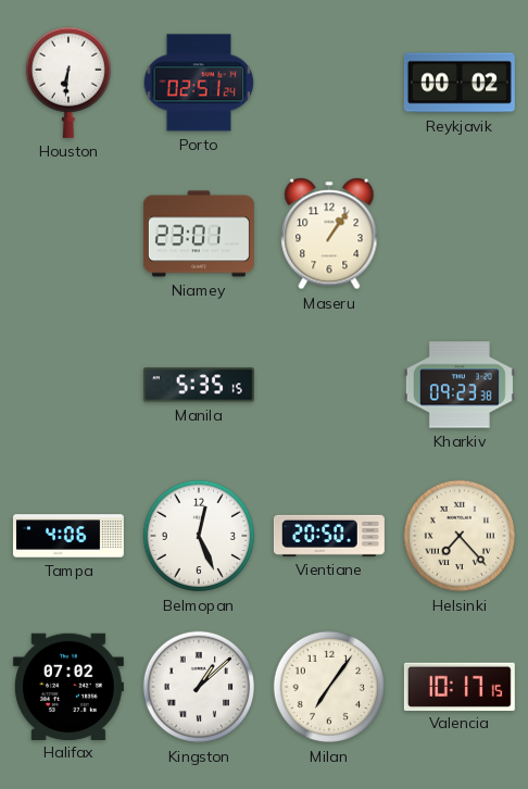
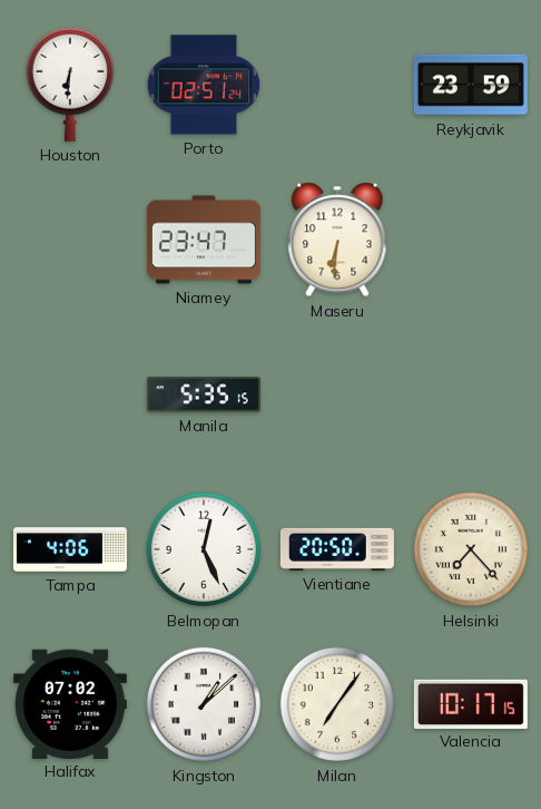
Reykjavik: 00:02 -> 23:59 (471, 85)
Niamey: 23:01 -> 23:47 (204, 240)
Maseru: 1:06 -> 6:31 (337, 240)
Kharkiv: 09:23 -> none (460, 385)
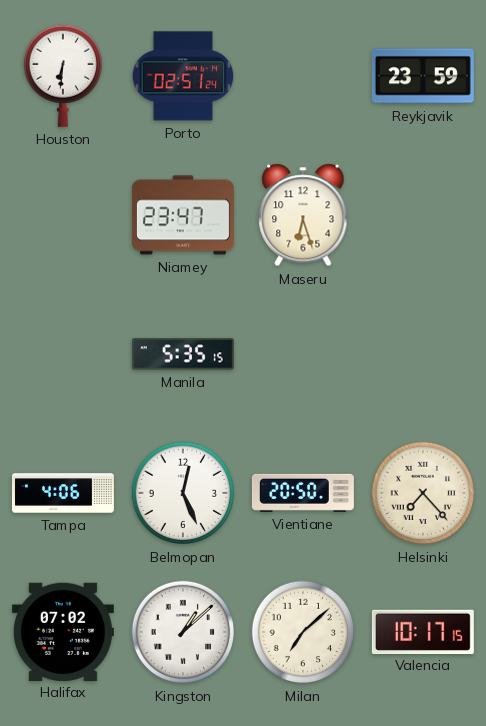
Maseru: 6:31 -> 6:27 (303, 215)
Milan: 7:06 -> 7:08 (303, 632)
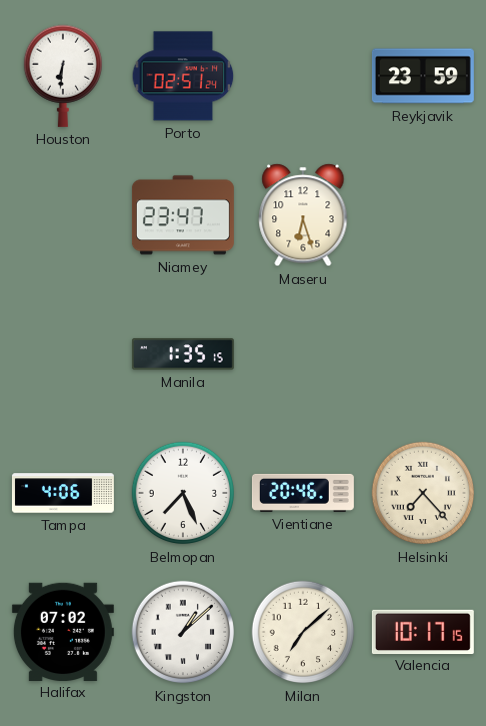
Manila: 5:35 -> 1:35 (183, 354)
Belmopan: 12:26 -> 7:26 (183, 493)
Vientiane: 20:50 -> 20:46 (303, 493)
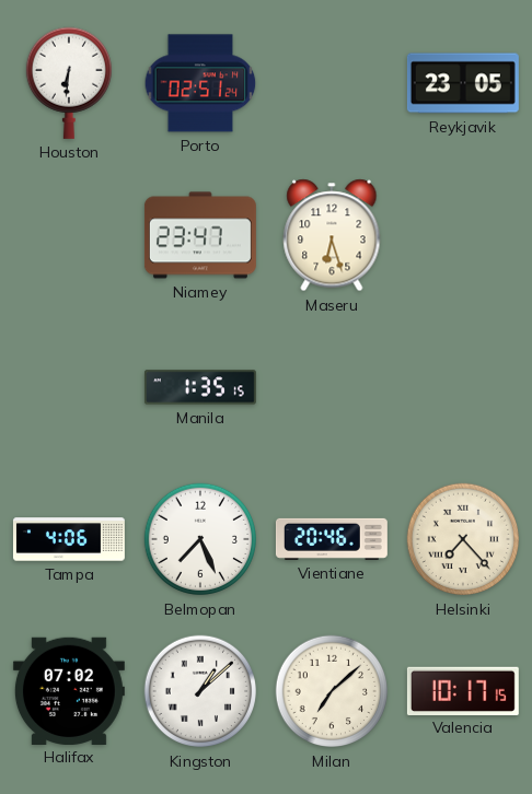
Reykjavik: 23:59 -> 23:05 (463, 83)
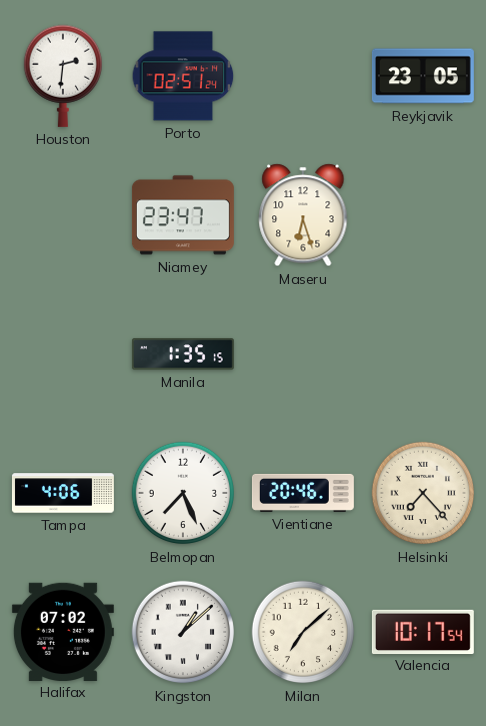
Houston: 6:31 -> 2:31 (62, 76)
Valencia: 10:17:15 -> 10:17:54 (423, 631)
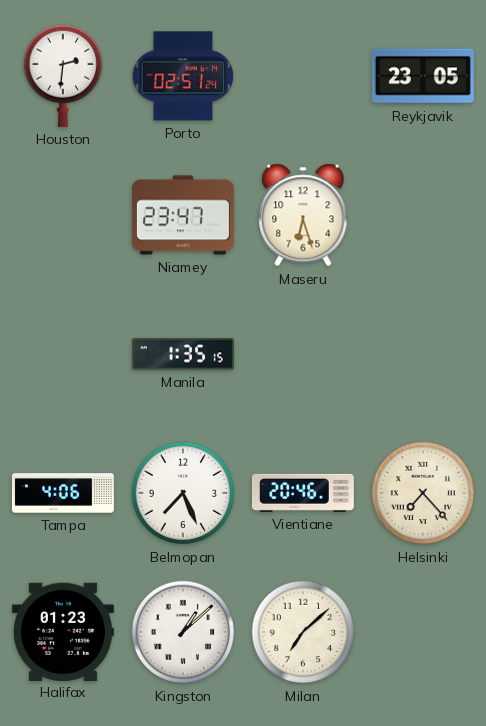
Halifax: 07:02 -> 01:23 (63, 631)
Valencia: 10:17 -> none (423, 631)
